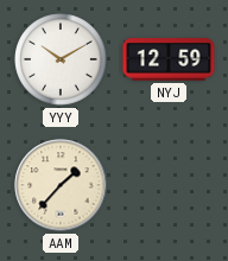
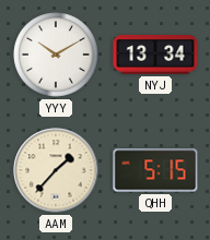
NYJ: 12:59 -> 13:34 (155, 55)
QHH: none -> 5:15 (155, 170)
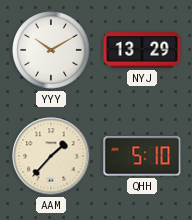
NYJ: 13:34 -> 13:29 (142, 50)
QHH: 5:15 -> 5:10 (142, 156)
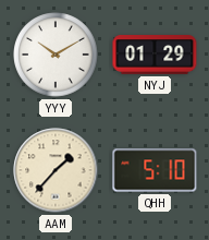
NYJ: 13:29 -> 01:29 (155, 55)
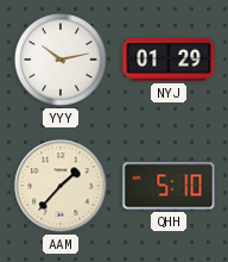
YYY: 10:10 -> 10:13 (61, 60)
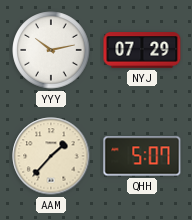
NYJ: 01:29 -> 07:29 (142, 50)
QHH: 5:10 -> 5:07 (142, 156)
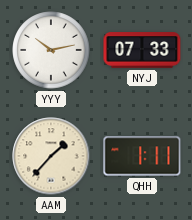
NYJ: 07:29 -> 07:33 (142, 50)
QHH: 5:07 -> 1:11 (142, 156)
